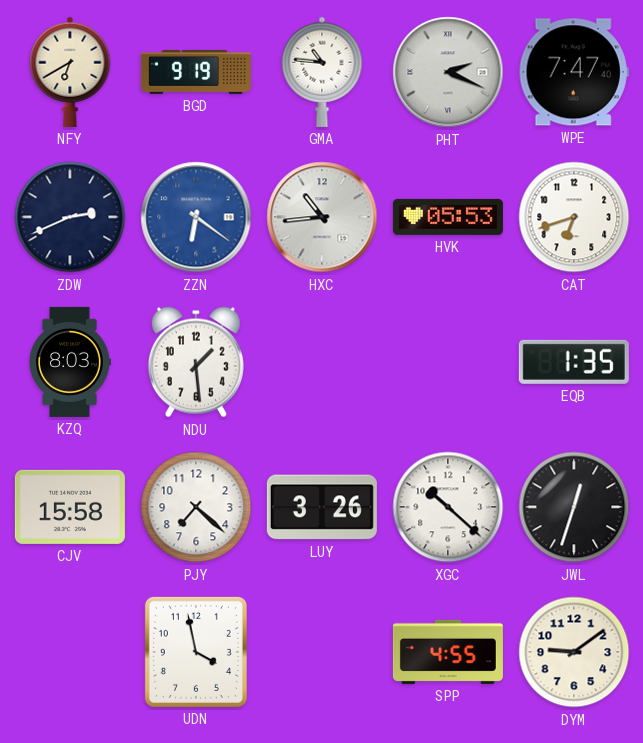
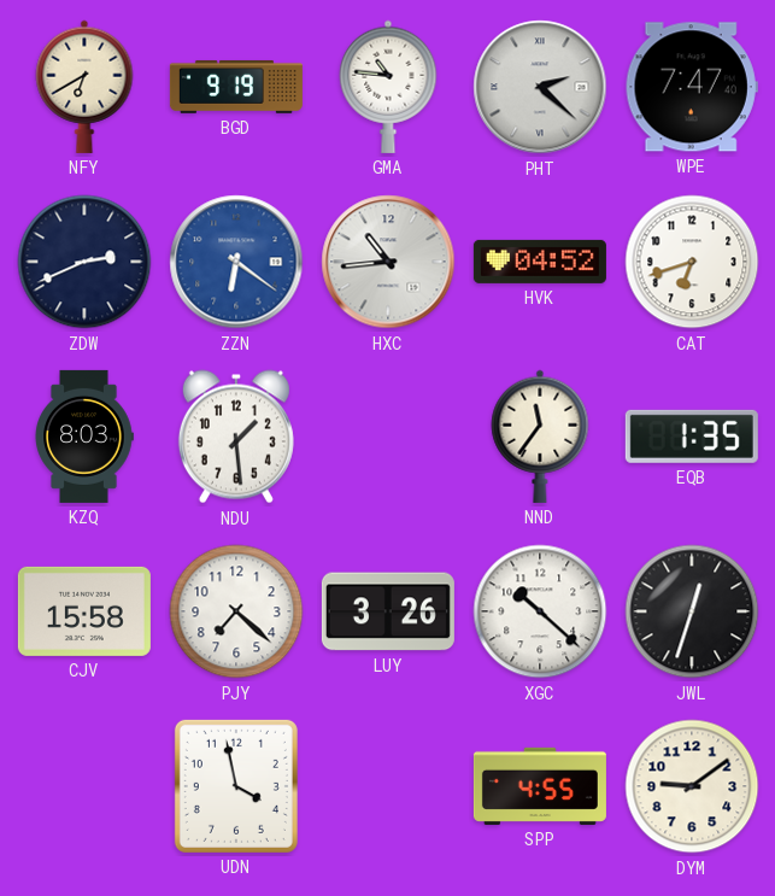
PHT: 2:19 -> 2:22 (540, 87)
HVK: 05:53 -> 04:52 (540, 262)
NND: none -> 11:36 (540, 437)
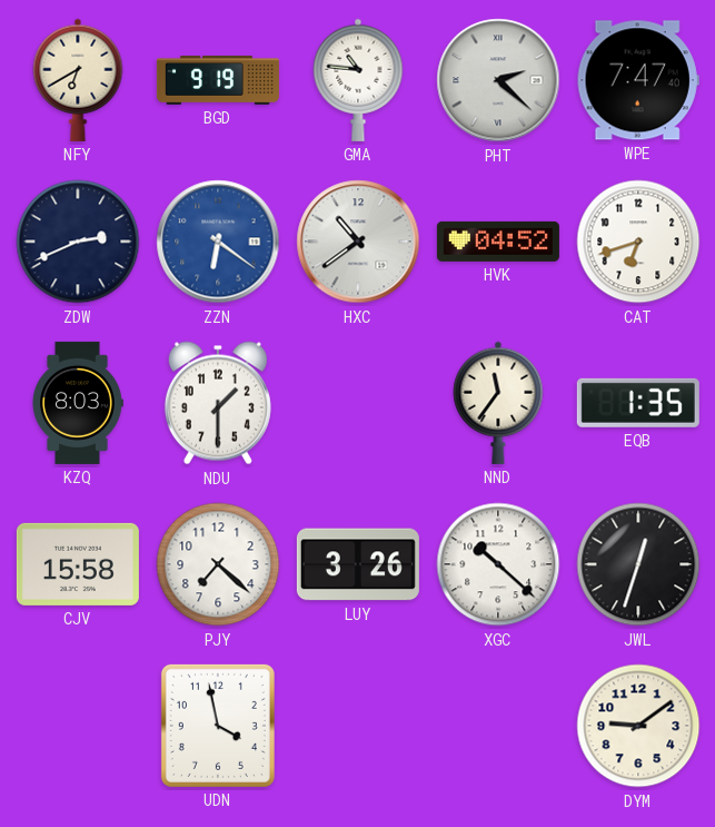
HXC: 10:44 -> 10:39 (358, 242)
NDU: 1:29 -> 1:30 (218, 403)
SPP: 4:55 -> none (540, 786)
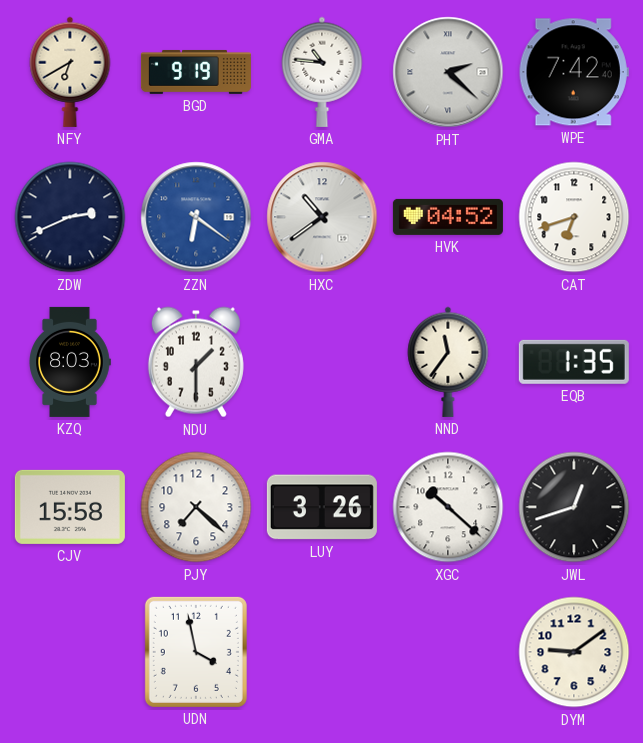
WPE: 7:47 -> 7:42 (574, 72)
JWL: 12:33 -> 12:42 (574, 507)
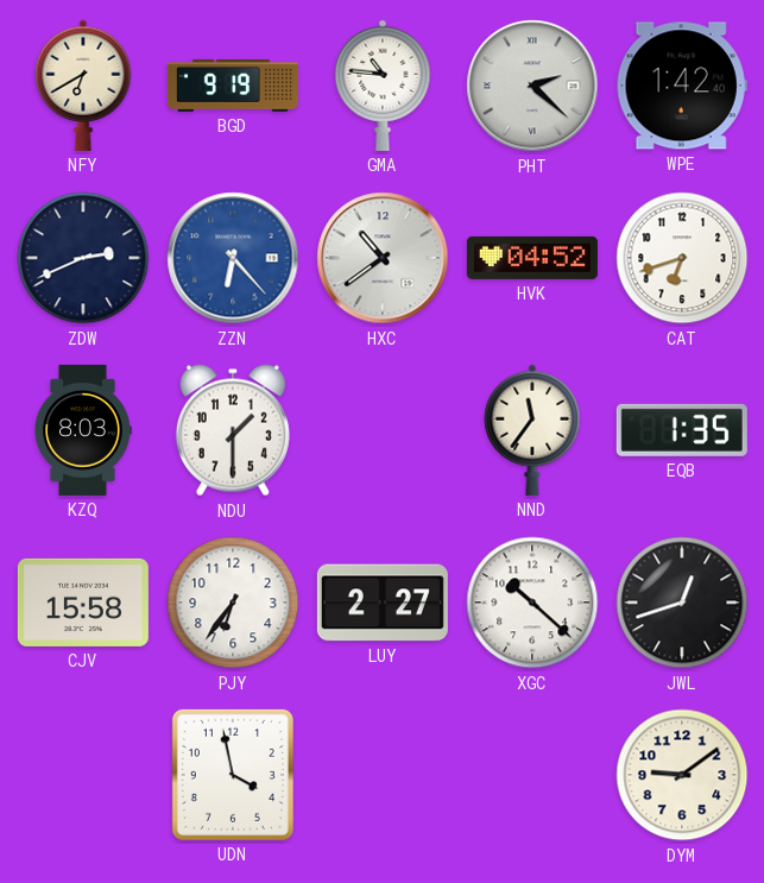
WPE: 7:42 -> 1:42 (682, 86)
ZZN: 6:21 -> 6:23 (233, 258)
PJY: 7:22 -> 6:36 (233, 603)
LUY: 3:26 -> 2:27 (383, 603)
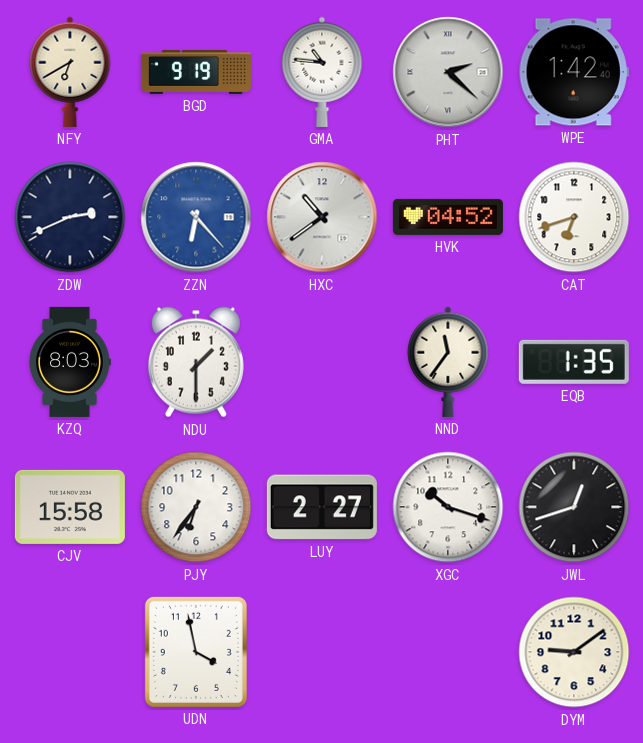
XGC: 10:22 -> 10:18 (448, 507)
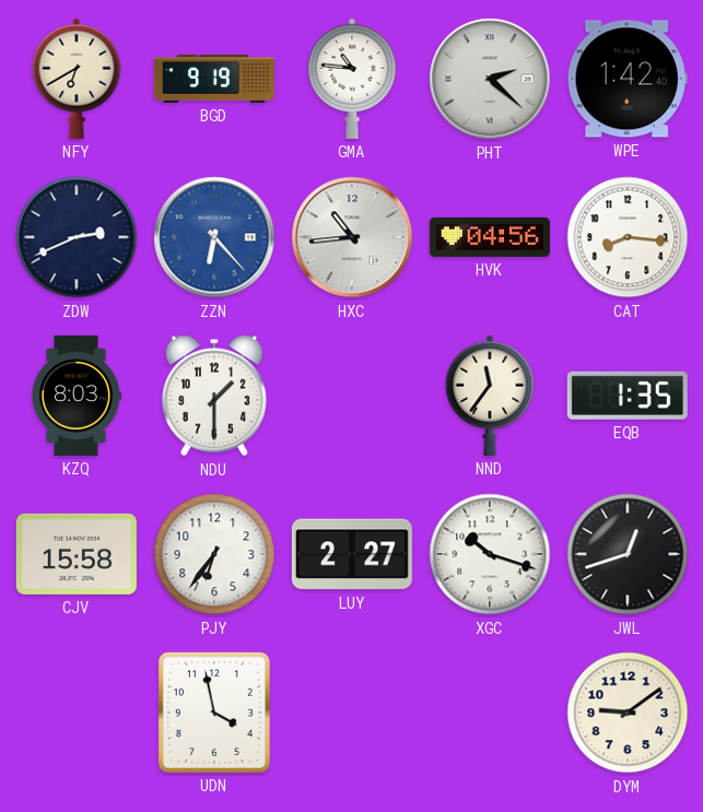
HXC: 10:39 -> 10:44 (352, 237)
HVK: 04:52 -> 04:56 (490, 237)
CAT: 6:42 -> 8:16 (628, 237)
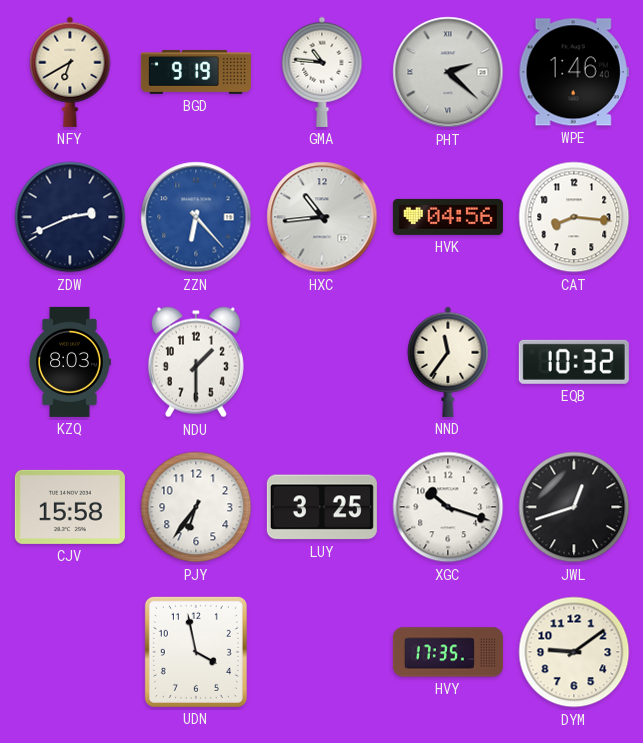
WPE: 1:42 -> 1:46 (574, 72)
EQB: 1:35 -> 10:32 (574, 362)
LUY: 2:27 -> 3:25 (322, 507)
HVY: none -> 17:35 (448, 652)
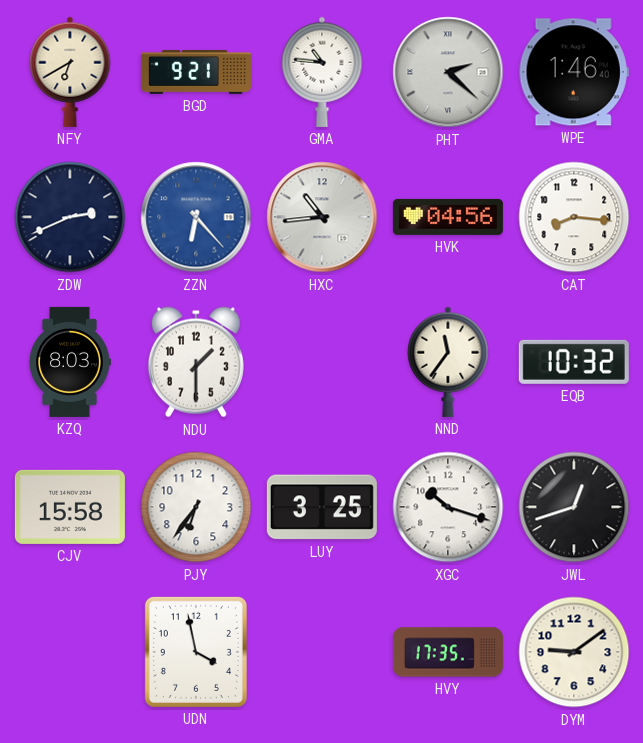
BGD: 9:19 -> 9:21 (196, 72)
